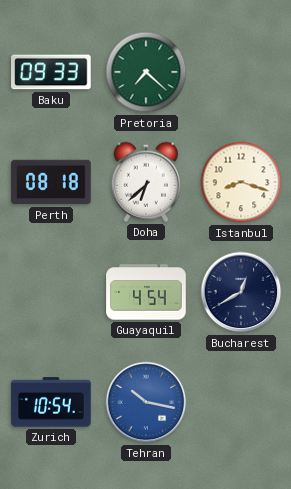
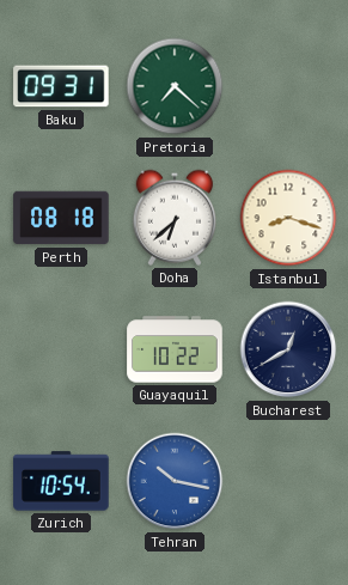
Baku: 09:33 -> 09:31 (61, 86)
Guayaquil: 4:54 -> 10:22 (175, 349)
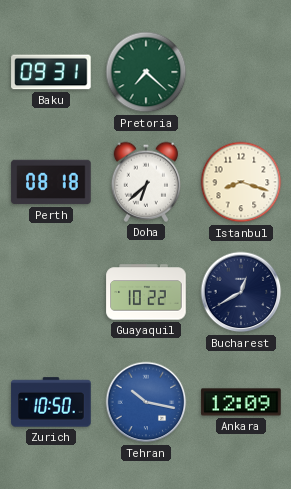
Zurich: 10:54 -> 10:50 (51, 402)
Ankara: none -> 12:09 (241, 402)
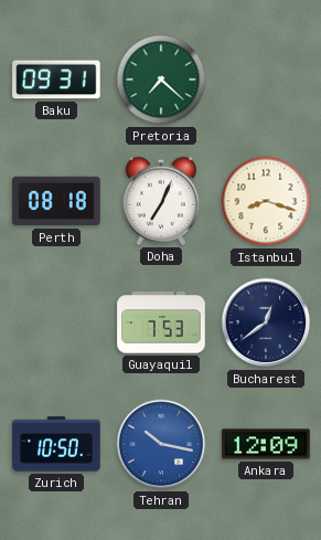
Doha: 6:38 -> 7:04 (161, 201)
Guayaquil: 10:22 -> 7:53 (161, 322)
Bucharest: 12:40 -> 12:39 (266, 322)
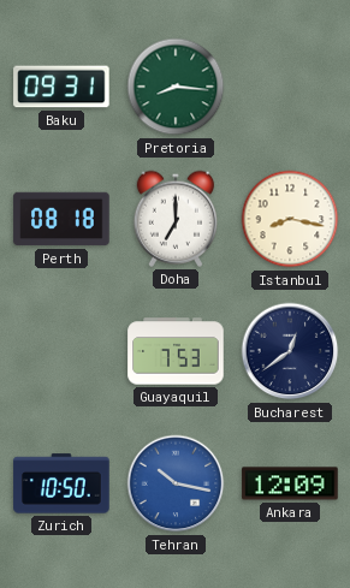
Pretoria: 7:22 -> 8:16 (176, 87)
Doha: 7:04 -> 7:00 (176, 219)
Istanbul: 8:18 -> 8:17 (290, 219)
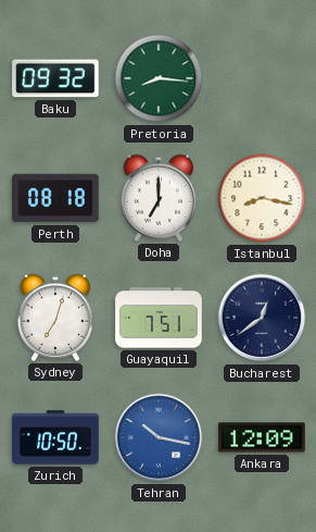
Baku: 09:31 -> 09:32 (55, 78)
Sydney: none -> 7:03 (55, 318)
Guayaquil: 7:53 -> 7:51 (159, 318)
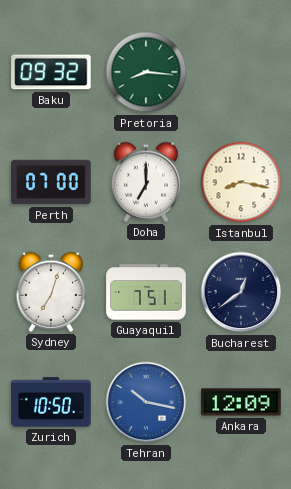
Perth: 08:18 -> 07:00 (51, 182)
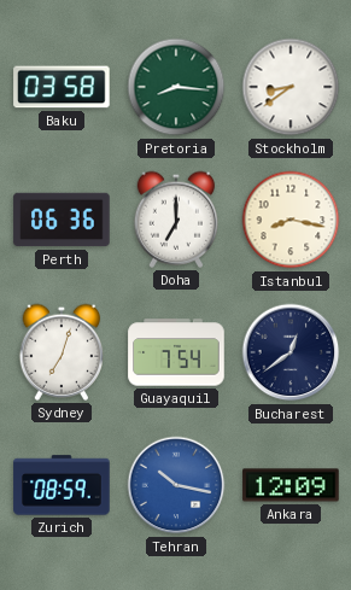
Baku: 09:32 -> 03:58 (62, 87)
Stockholm: none -> 8:39 (291, 87)
Perth: 07:00 -> 06:36 (62, 220)
Guayaquil: 7:51 -> 7:54 (176, 352)
Zurich: 10:50 -> 08:59 (62, 485)
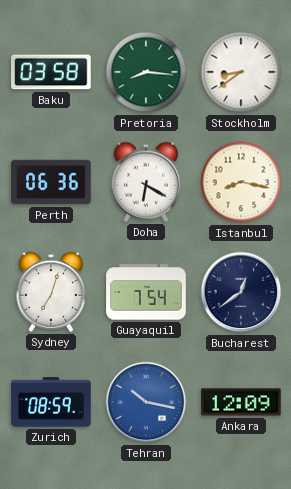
Doha: 7:00 -> 6:20 (146, 182)
